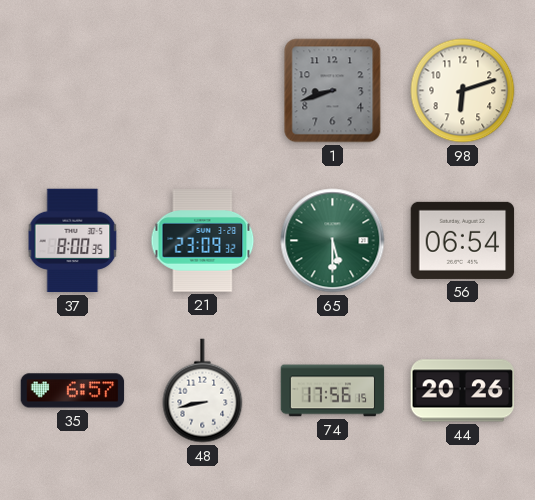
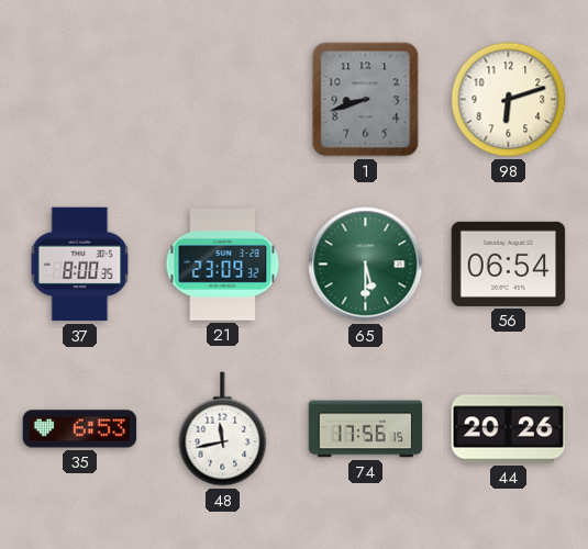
35: 6:57 -> 6:53 (80, 429)
48: 8:43 -> 11:43 (223, 429)
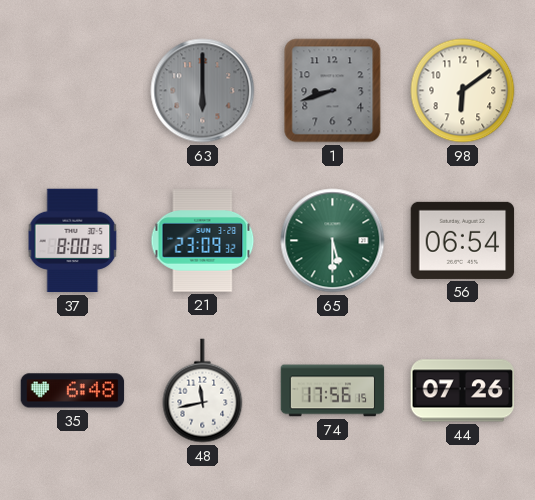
63: none -> 6:00 (203, 91)
98: 6:12 -> 6:09 (463, 91)
35: 6:53 -> 6:48 (73, 391)
44: 20:26 -> 07:26 (463, 391)
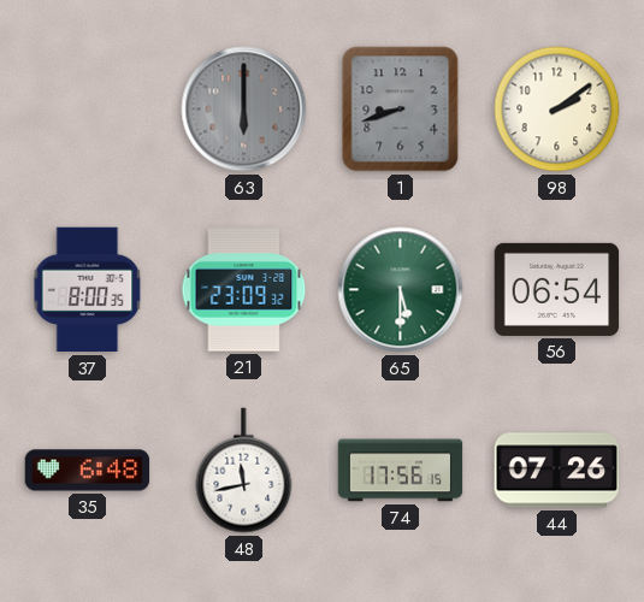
98: 6:09 -> 2:09 (557, 110)
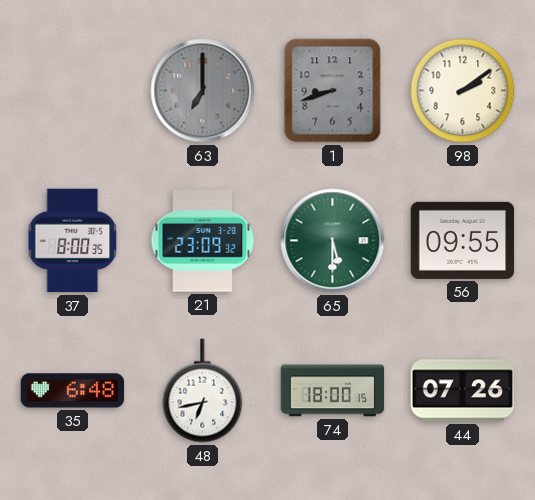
63: 6:00 -> 7:00 (203, 91)
56: 06:54 -> 09:55 (463, 240)
48: 11:43 -> 6:43 (203, 391)
74: 17:56 -> 18:00 (333, 391)
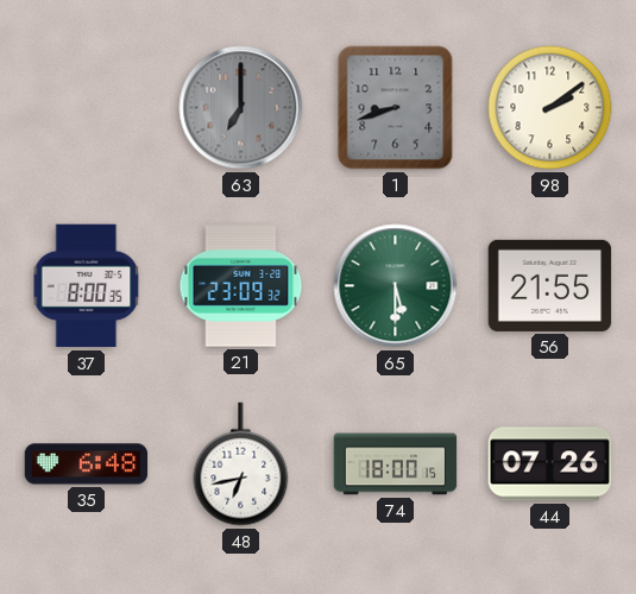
56: 09:55 -> 21:55 (550, 285)
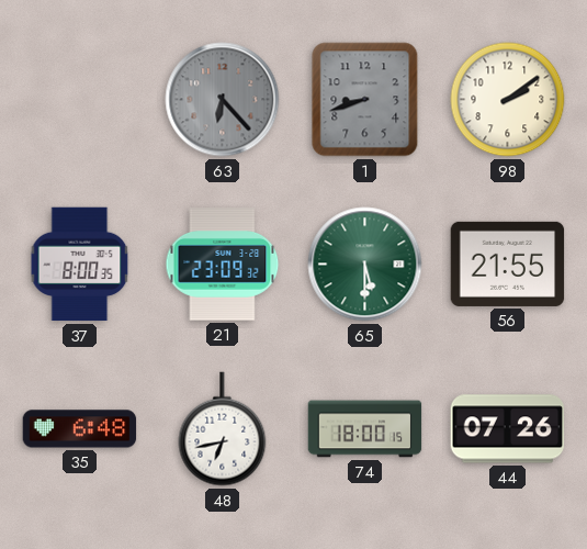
63: 7:00 -> 6:23 (223, 100)
